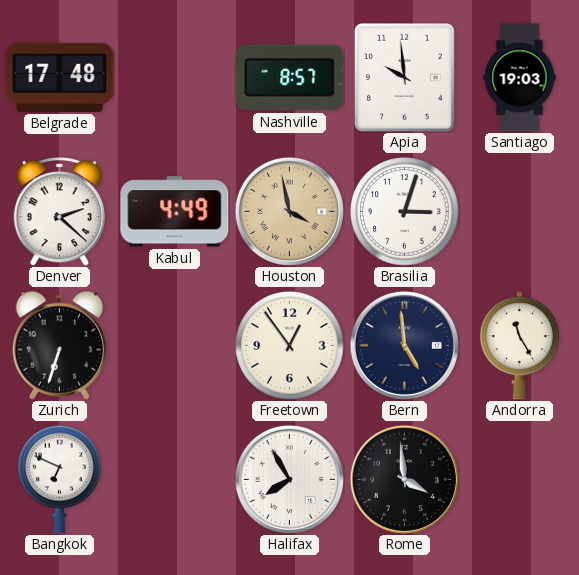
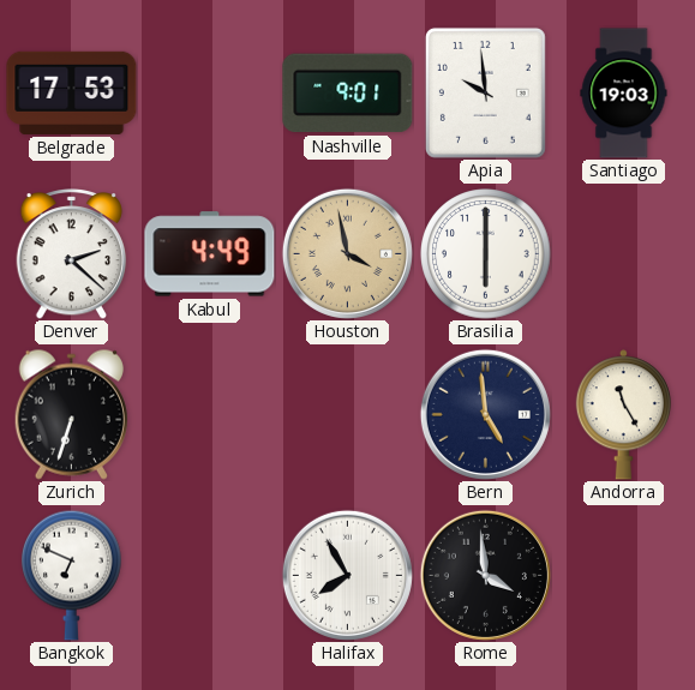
Belgrade: 17:48 -> 17:53 (72, 92)
Nashville: 8:57 -> 9:01 (348, 94)
Brasilia: 3:03 -> 6:00 (486, 254)
Freetown: 12:54 -> none (290, 346)
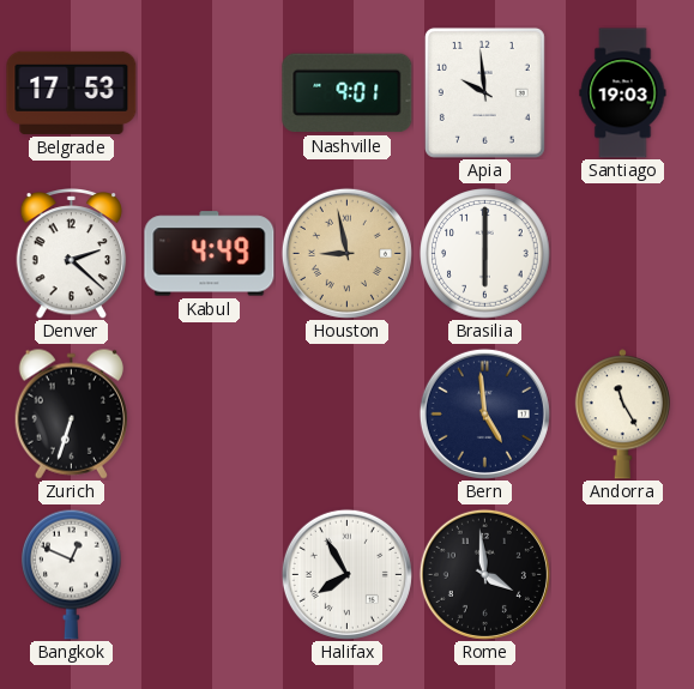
Houston: 3:58 -> 8:58 (346, 253)
Bangkok: 6:49 -> 12:49 (72, 574)
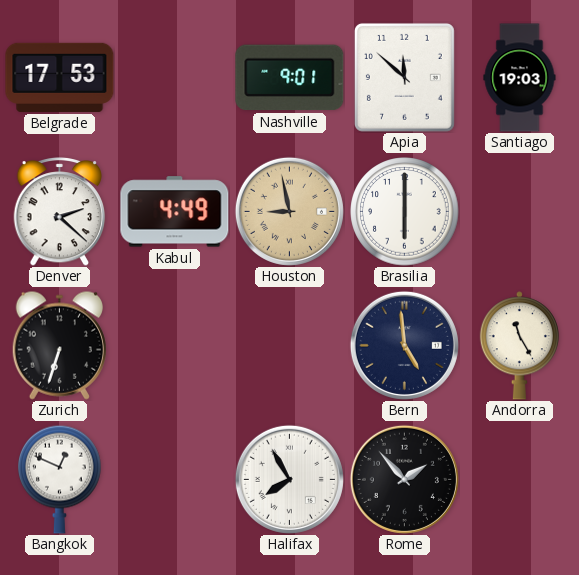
Apia: 9:59 -> 11:52 (404, 77)
Rome: 3:59 -> 1:53 (404, 479)
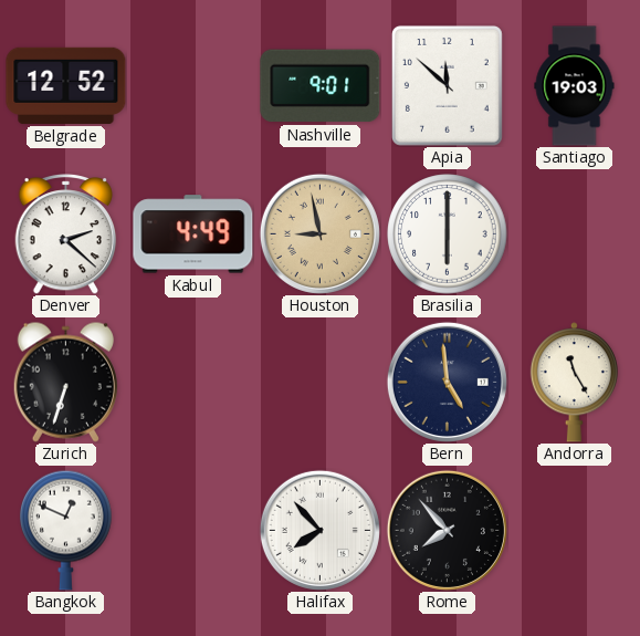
Belgrade: 17:53 -> 12:52 (66, 85)
Halifax: 7:55 -> 7:53 (319, 530)
Rome: 1:53 -> 7:53 (447, 530)
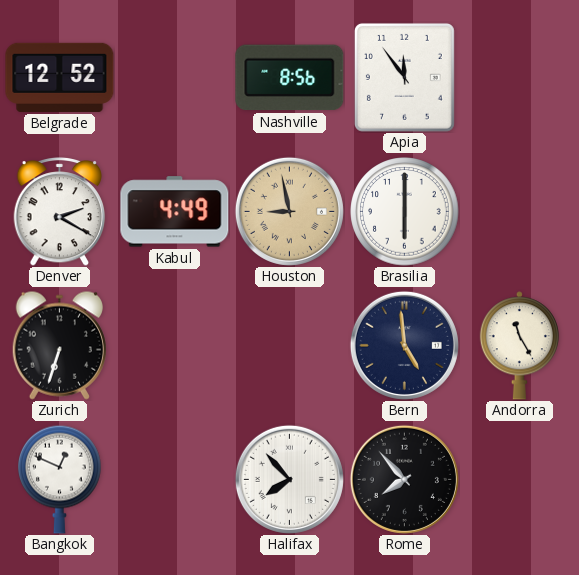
Nashville: 9:01 -> 8:56 (290, 78)
Apia: 11:52 -> 11:54 (404, 77)
Santiago: 19:03 -> none (575, 86)
Denver: 2:22 -> 2:20 (60, 212)
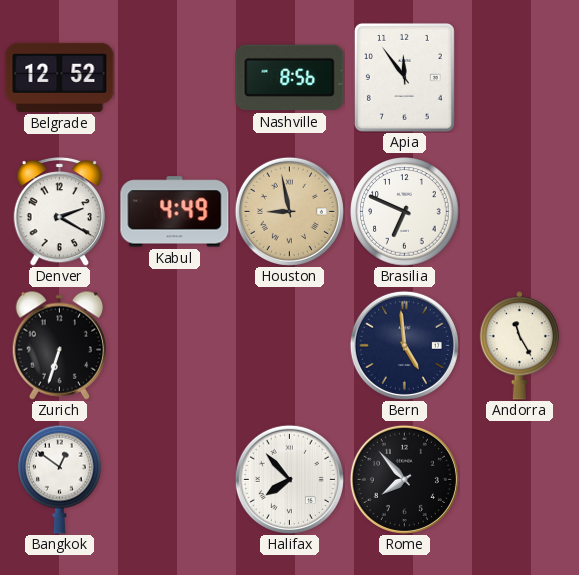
Brasilia: 6:00 -> 6:49 (405, 212)
Bangkok: 12:49 -> 12:51 (60, 479)
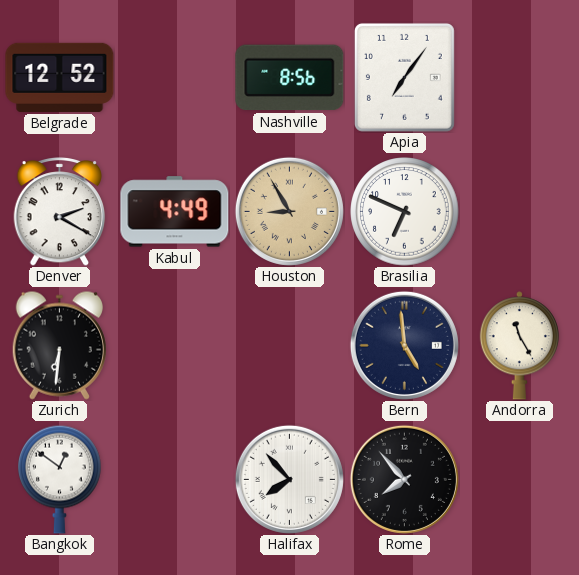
Apia: 11:54 -> 7:06 (404, 77)
Houston: 8:58 -> 8:55 (289, 211)
Zurich: 6:33 -> 6:31 (59, 345)
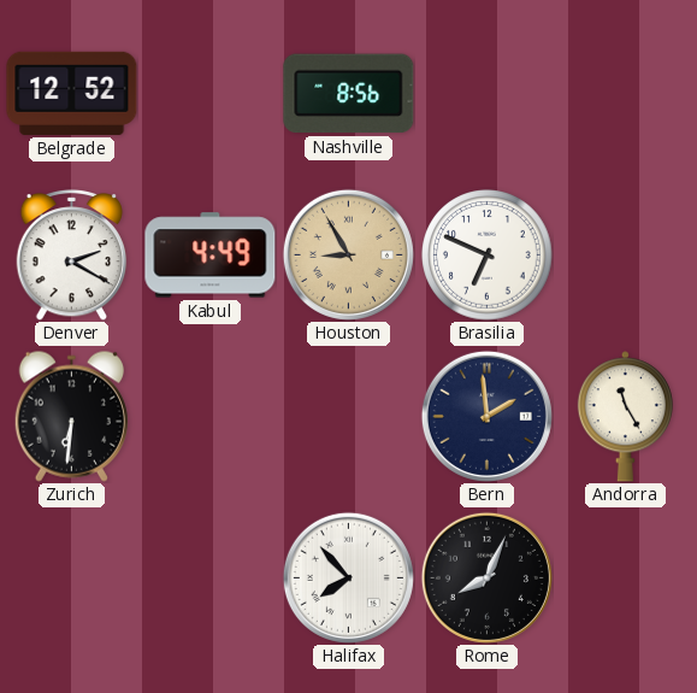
Apia: 7:06 -> none (404, 77)
Bern: 4:59 -> 1:59 (486, 416)
Bangkok: 12:51 -> none (60, 479)
Rome: 7:53 -> 8:04 (486, 577)
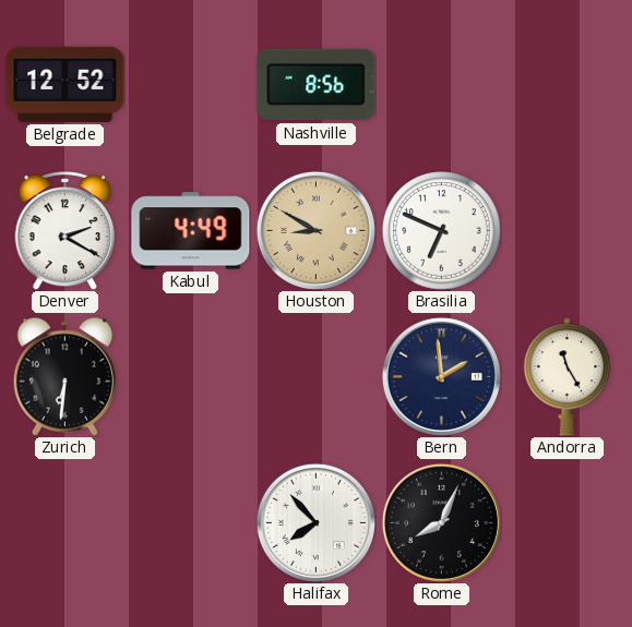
Houston: 8:55 -> 8:50 (315, 230)
